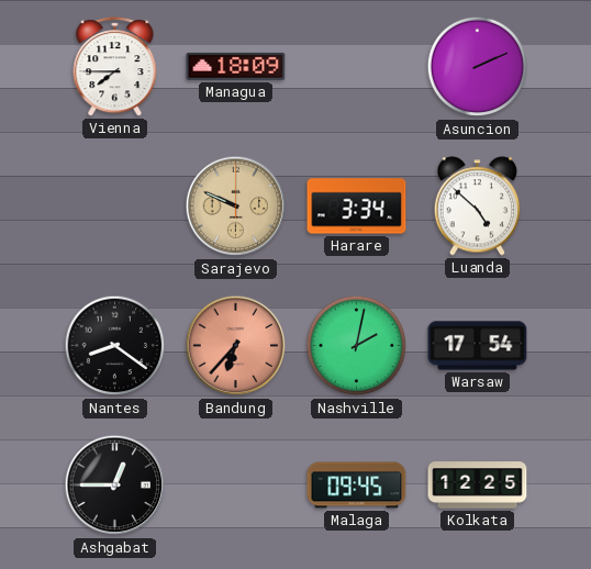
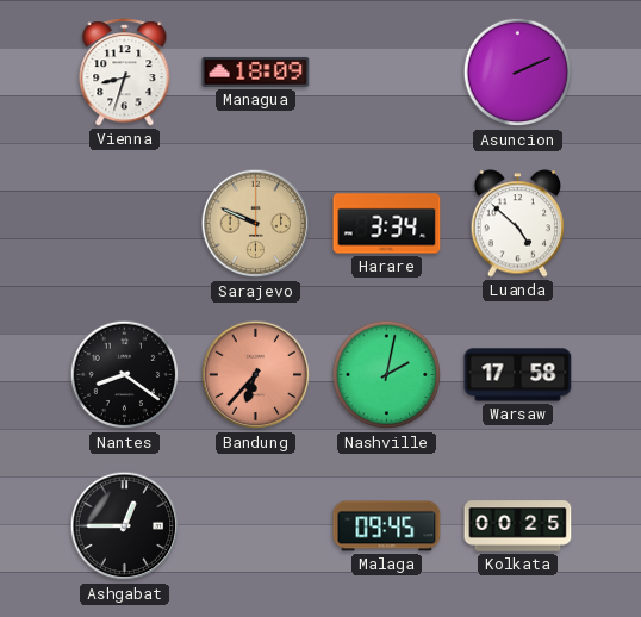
Vienna: 7:45 -> 8:33 (125, 73)
Warsaw: 17:54 -> 17:58 (518, 375)
Kolkata: 12:25 -> 00:25 (518, 526)
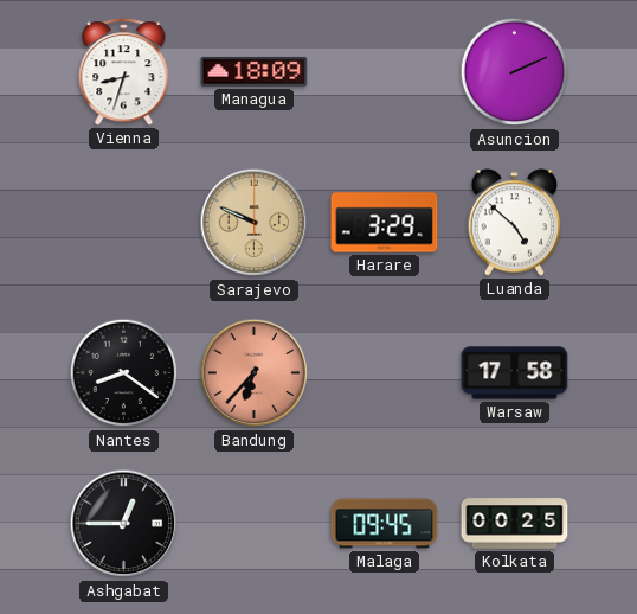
Harare: 3:34 -> 3:29 (385, 223)
Nashville: 2:02 -> none (387, 375)
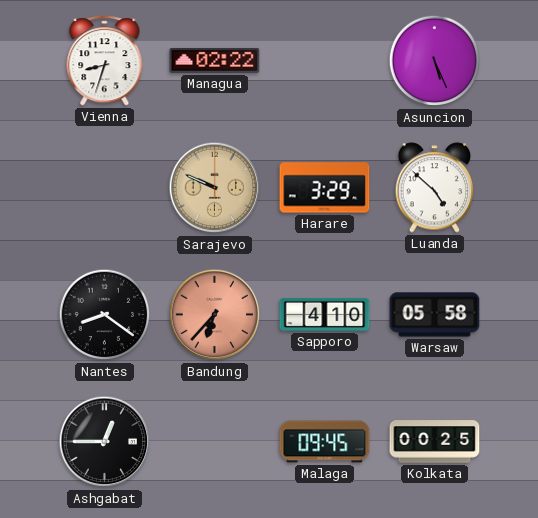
Managua: 18:09 -> 02:22 (215, 60)
Asuncion: 2:11 -> 5:26 (435, 61)
Sapporo: none -> 4:10 (325, 314)
Warsaw: 17:58 -> 05:58 (435, 315)
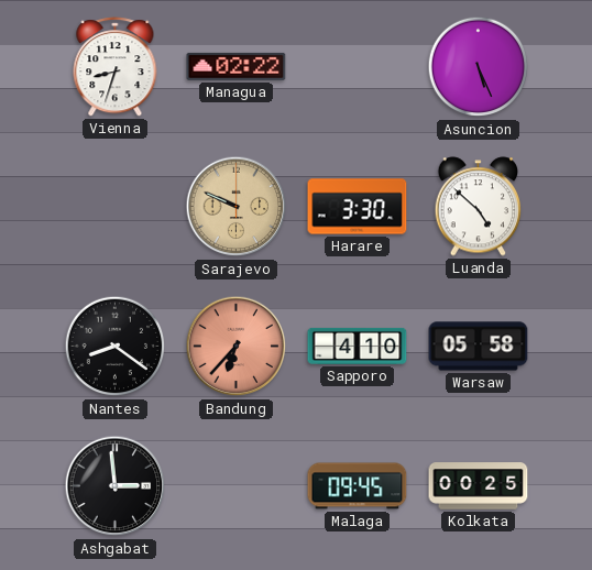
Harare: 3:29 -> 3:30 (358, 207)
Ashgabat: 12:45 -> 2:59 (116, 486)
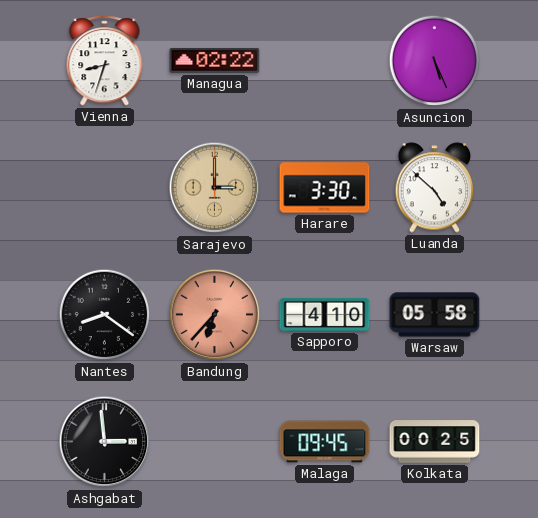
Sarajevo: 9:49 -> 3:00 (215, 188)
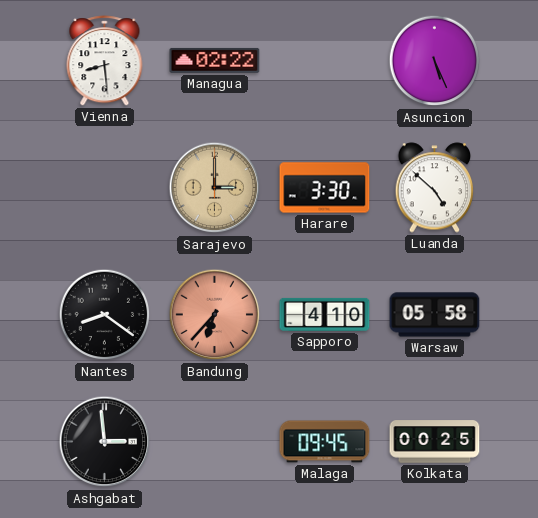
Vienna: 8:33 -> 8:29 (105, 61)
